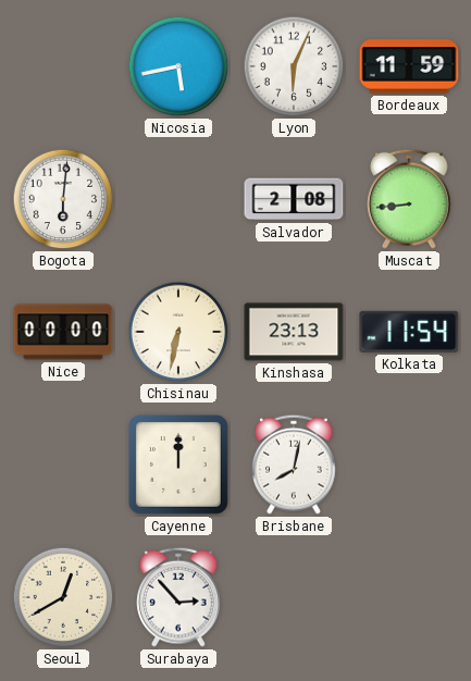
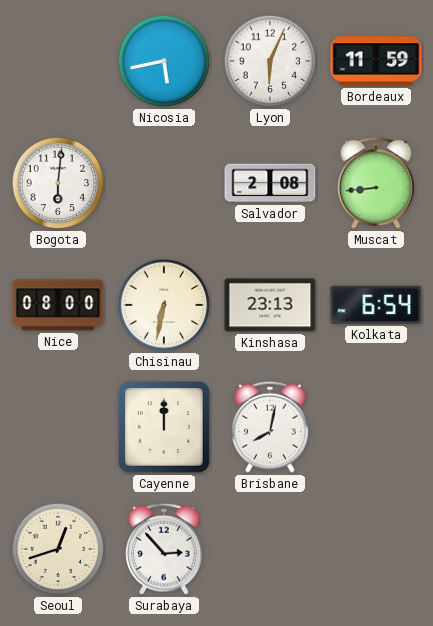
Nice: 00:00 -> 08:00 (58, 305)
Kolkata: 11:54 -> 6:54 (376, 305)
Seoul: 12:40 -> 12:42 (58, 549)
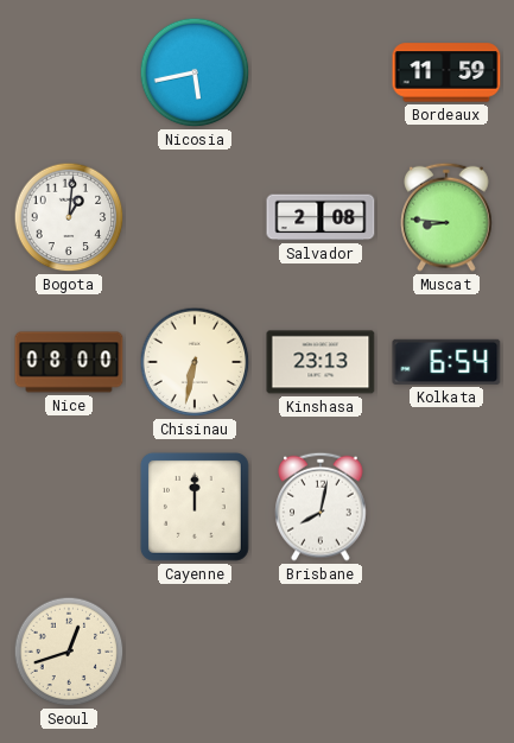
Lyon: 6:04 -> none (270, 61)
Bogota: 6:01 -> 1:01 (69, 217)
Muscat: 8:44 -> 8:46 (446, 217)
Surabaya: 2:53 -> none (164, 549)
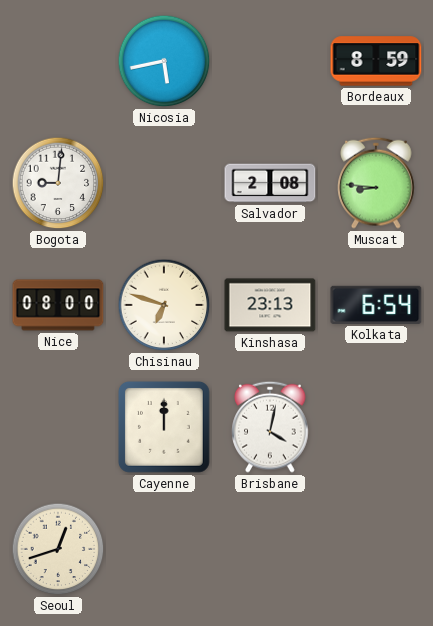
Bordeaux: 11:59 -> 8:59 (376, 61)
Bogota: 1:01 -> 9:01 (58, 183)
Chisinau: 6:32 -> 6:48 (164, 305)
Brisbane: 8:02 -> 4:02 (270, 427)
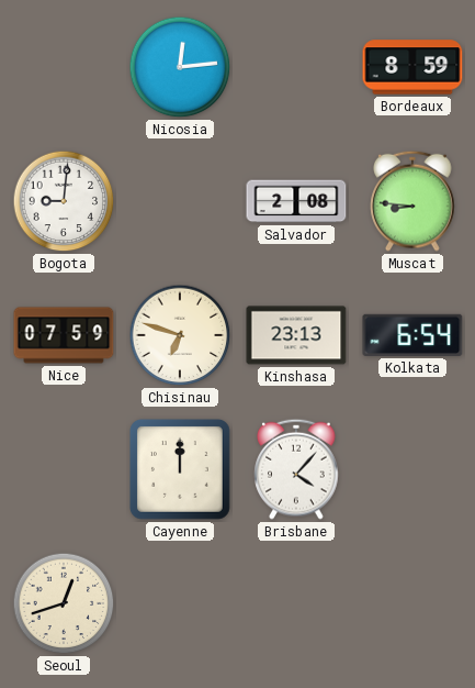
Nicosia: 5:43 -> 12:14 (180, 67)
Nice: 08:00 -> 07:59 (64, 335)
Brisbane: 4:02 -> 4:07 (296, 469)
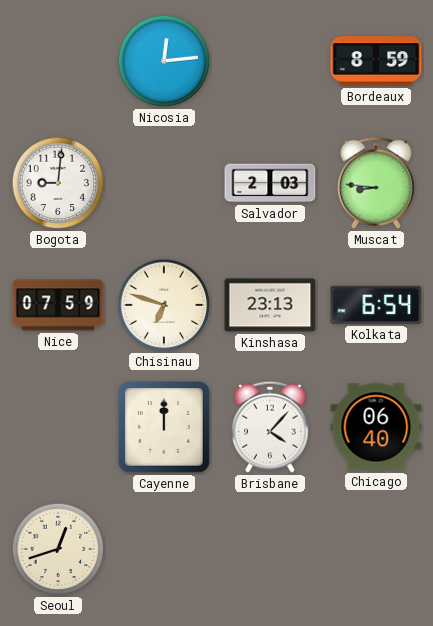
Salvador: 2:08 -> 2:03 (270, 183)
Chicago: none -> 06:40 (376, 427)
